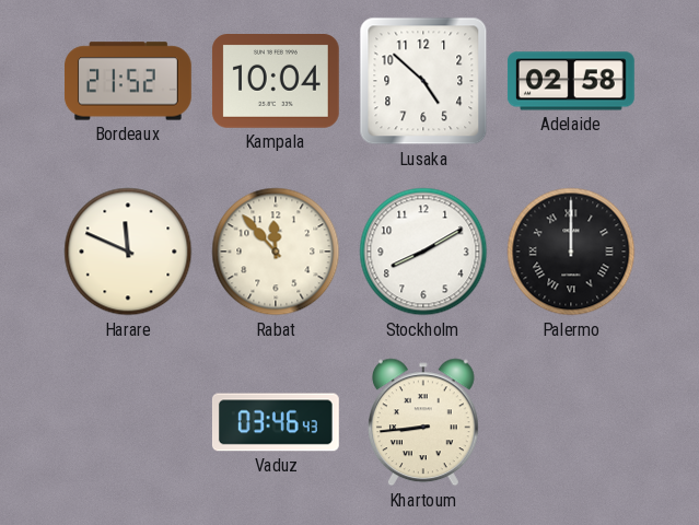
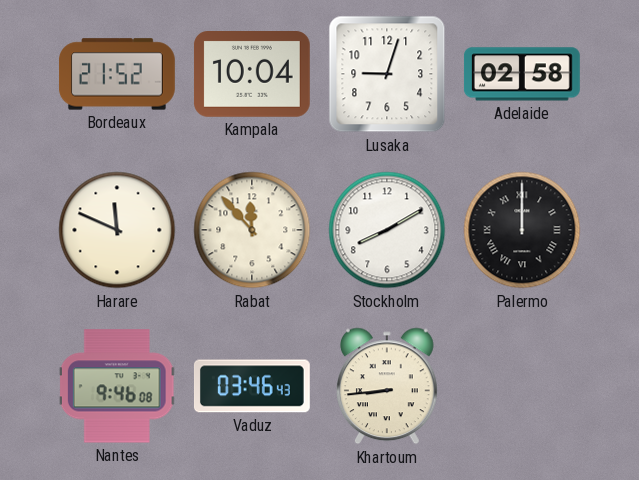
Lusaka: 4:52 -> 9:03 (387, 74)
Nantes: none -> 9:46 (117, 386)
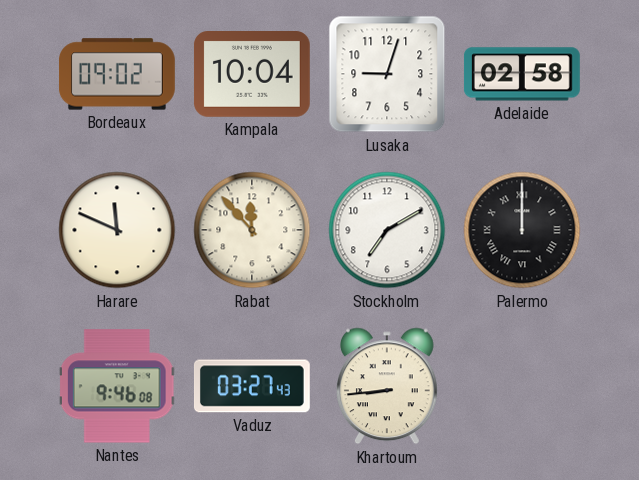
Bordeaux: 21:52 -> 09:02 (118, 74)
Stockholm: 8:10 -> 7:10 (387, 230)
Vaduz: 03:46 -> 03:27 (252, 386)
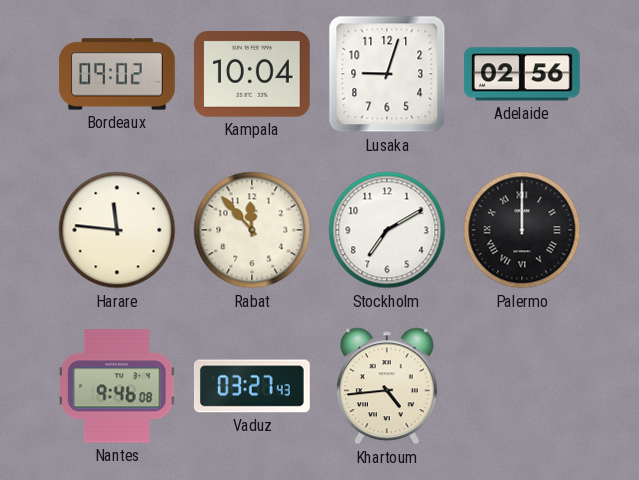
Adelaide: 02:58 -> 02:56 (522, 74)
Harare: 11:49 -> 11:46 (117, 230)
Khartoum: 8:44 -> 4:44 (387, 386)
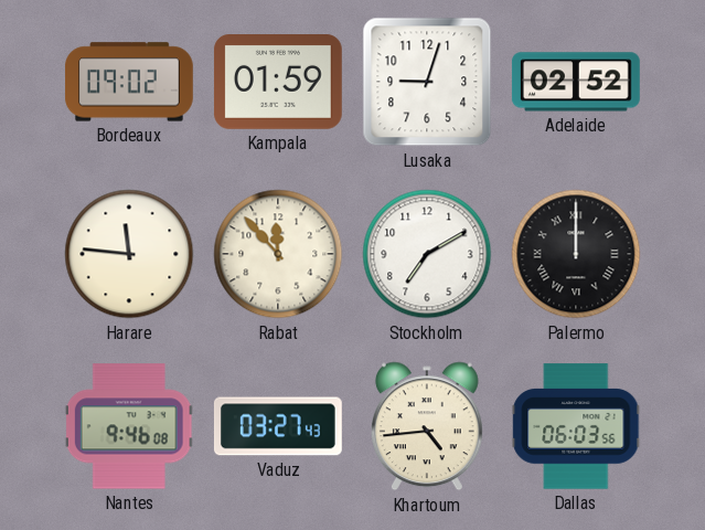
Kampala: 10:04 -> 01:59 (278, 83)
Adelaide: 02:56 -> 02:52 (576, 82)
Dallas: none -> 06:03 (576, 426)
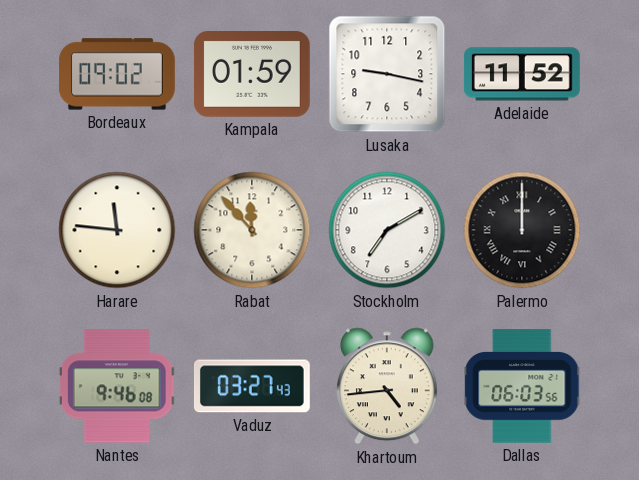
Lusaka: 9:03 -> 9:17 (387, 74)
Adelaide: 02:52 -> 11:52 (522, 74)
